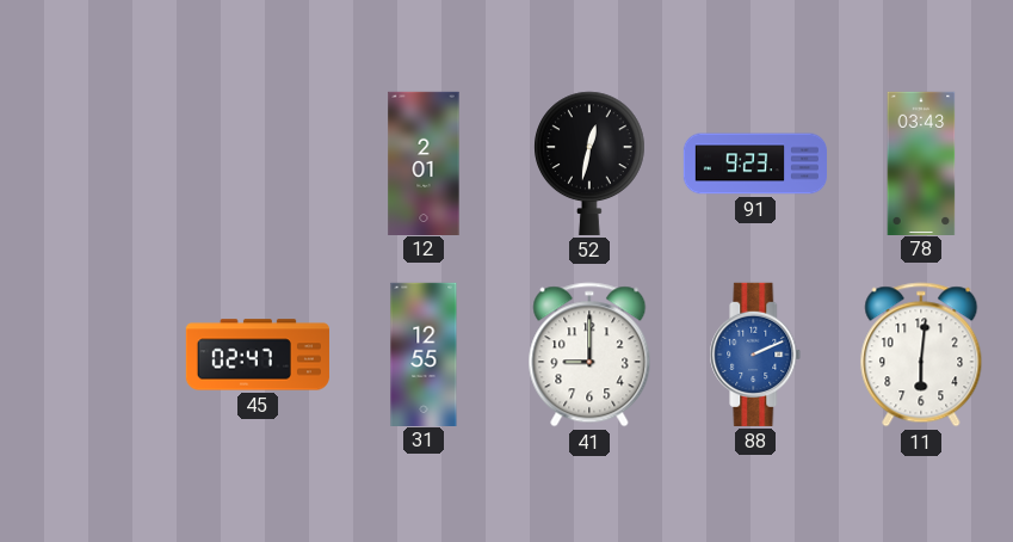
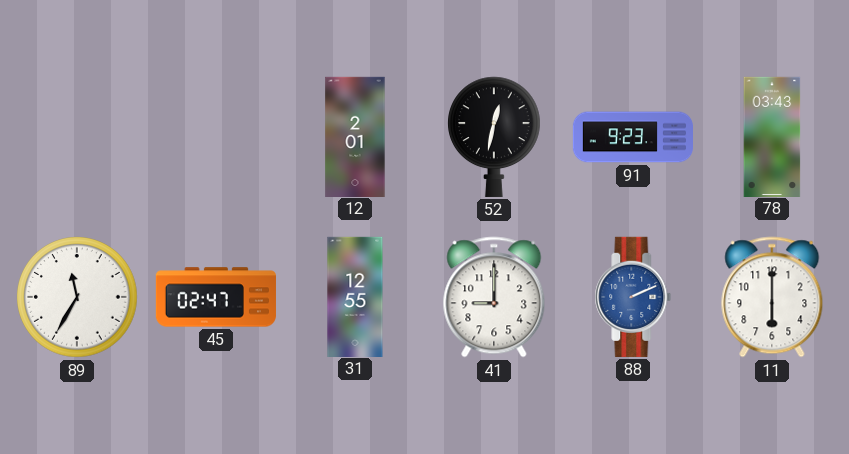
89: none -> 11:35 (77, 297)
11: 6:01 -> 6:00 (772, 297)
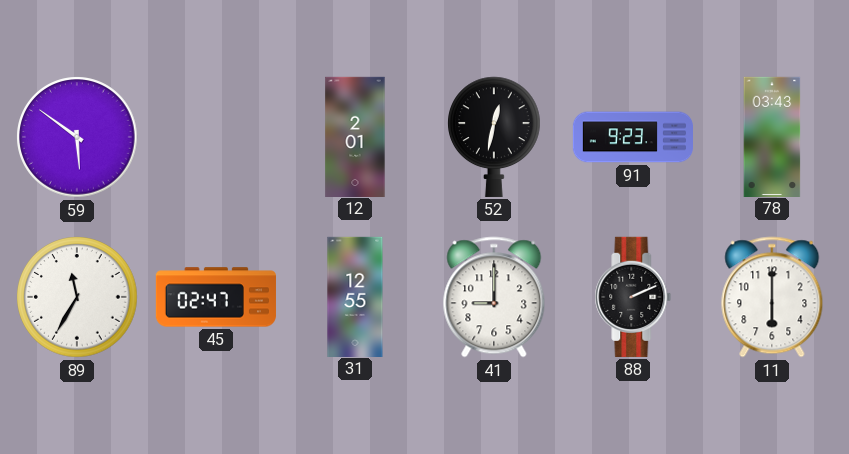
59: none -> 5:51 (77, 137)
88 dial: blue -> black (633, 297)
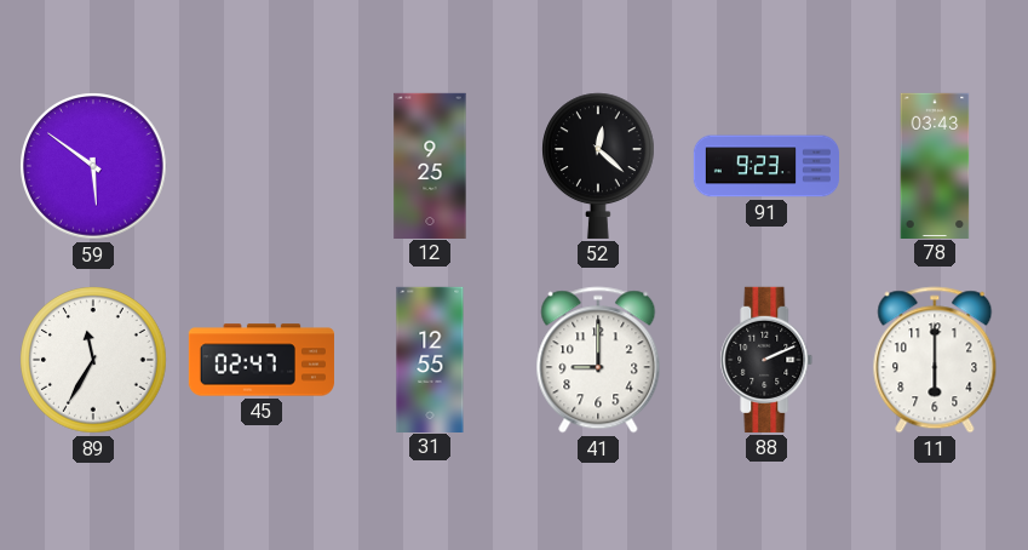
12: 2:01 -> 9:25 (430, 165)
52: 12:32 -> 12:22 (599, 166)
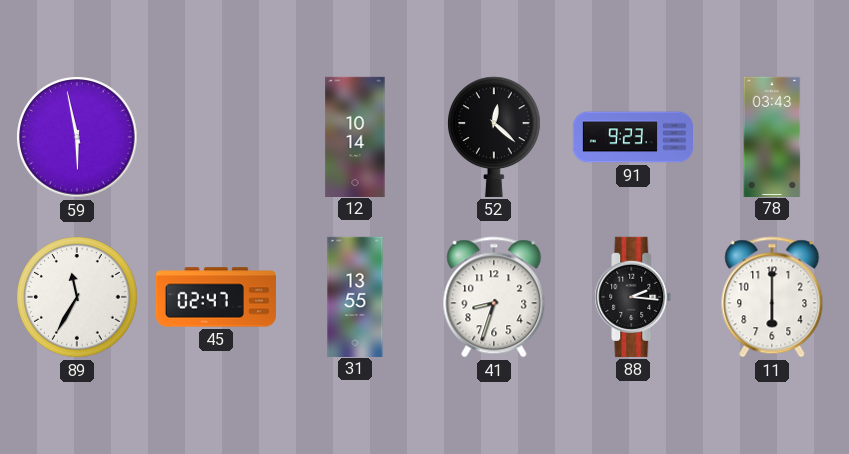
59: 5:51 -> 5:58 (77, 137)
12: 9:25 -> 10:14 (355, 136)
31: 12:55 -> 13:55 (355, 296)
41: 9:00 -> 8:33 (494, 297)
88: 2:11 -> 2:16 (633, 297)
